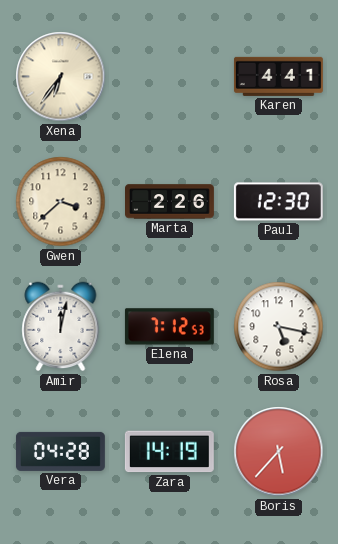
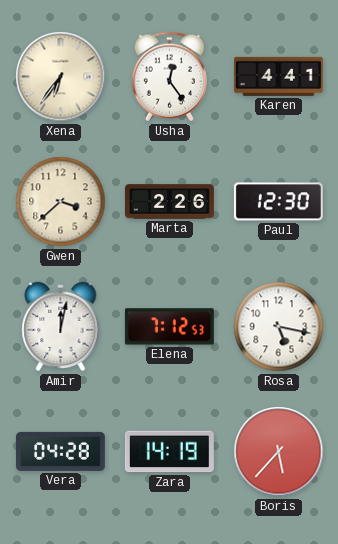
Usha: none -> 12:24 (169, 77)
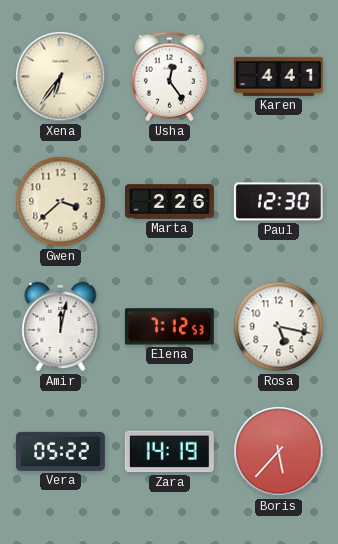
Vera: 04:28 -> 05:22 (60, 451)
